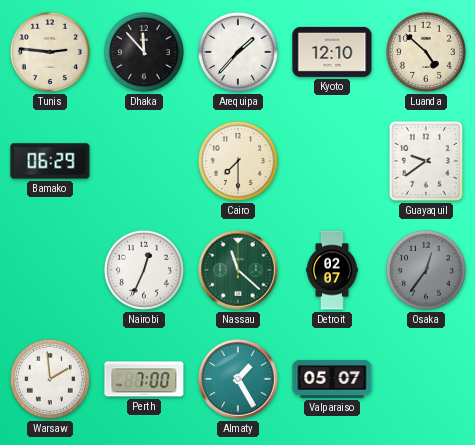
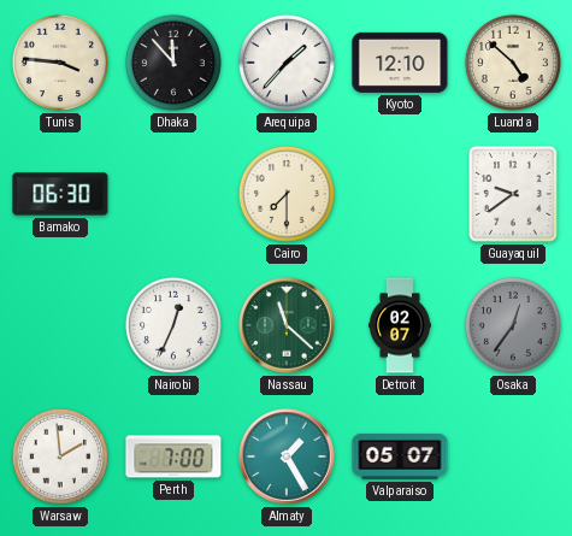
Tunis: 2:46 -> 3:46 (60, 63)
Bamako: 06:29 -> 06:30 (60, 194)
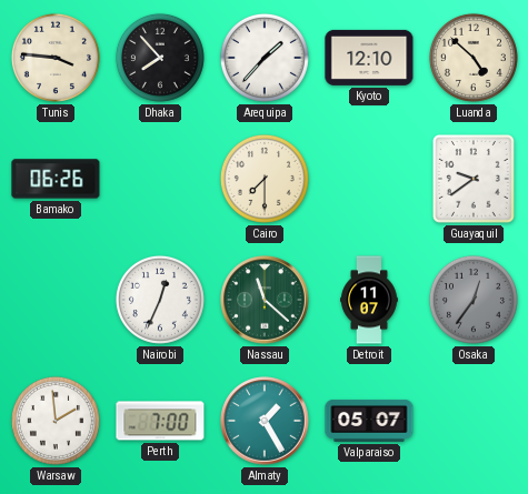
Dhaka: 11:53 -> 7:53 (160, 58)
Bamako: 06:30 -> 06:26 (56, 179)
Detroit: 02:07 -> 11:07 (370, 300)
